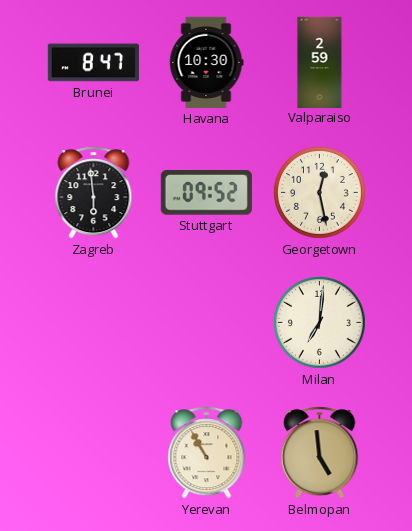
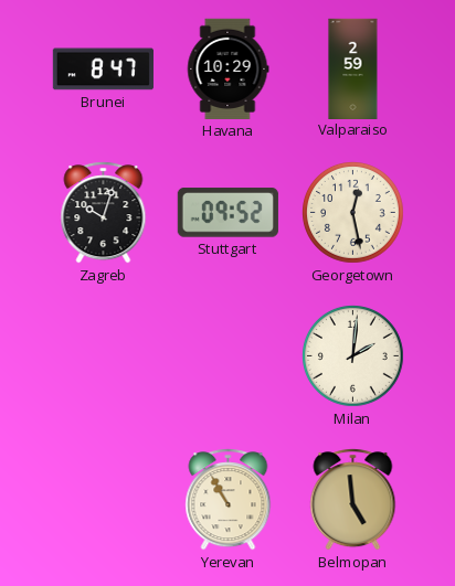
Havana: 10:30 -> 10:29 (227, 68)
Zagreb: 5:59 -> 10:03 (104, 213)
Milan: 7:01 -> 2:01 (353, 356)
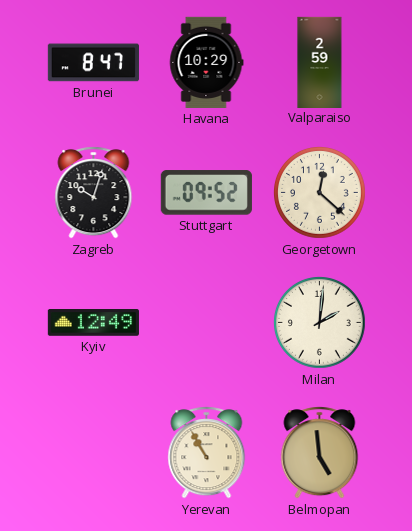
Georgetown: 12:28 -> 12:22 (320, 193)
Kyiv: none -> 12:49 (93, 323)
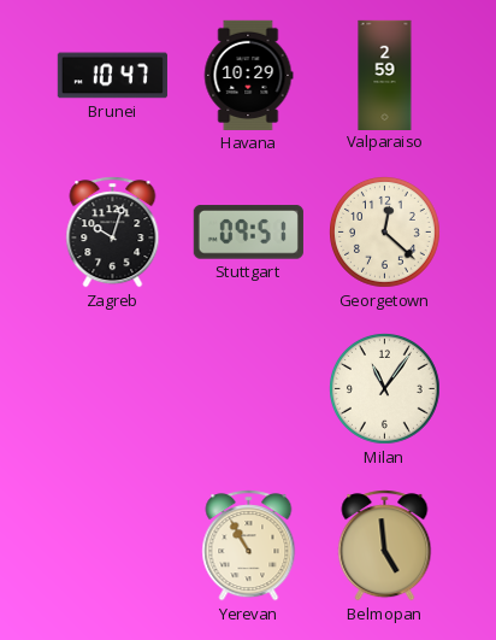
Brunei: 8:47 -> 10:47 (112, 76)
Stuttgart: 09:52 -> 09:51 (248, 233)
Kyiv: 12:49 -> none (93, 323)
Milan: 2:01 -> 11:06 (385, 389)
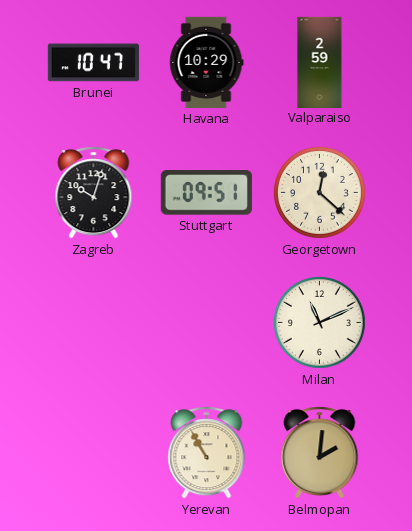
Milan: 11:06 -> 11:11 (320, 323)
Belmopan: 4:59 -> 2:01 (320, 453)
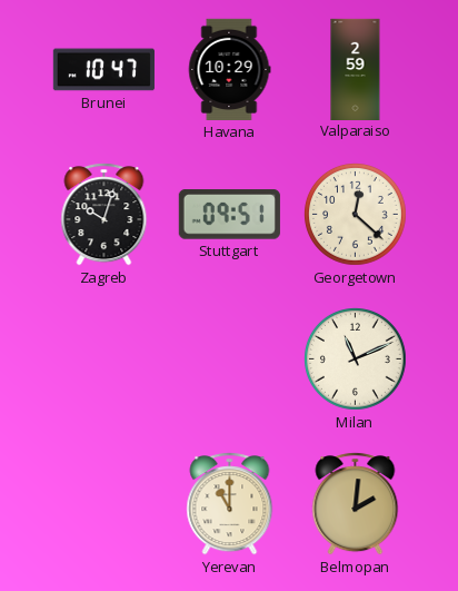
Yerevan: 10:55 -> 11:00 (230, 504)
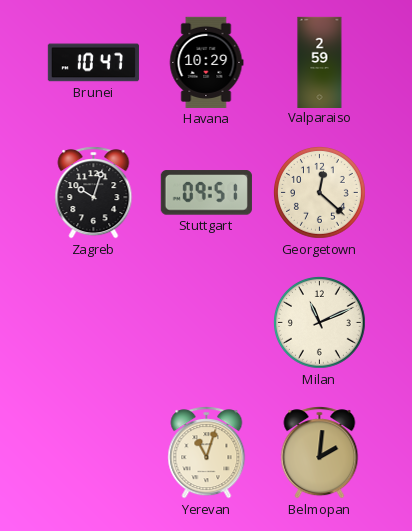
Yerevan: 11:00 -> 11:03 (207, 453)
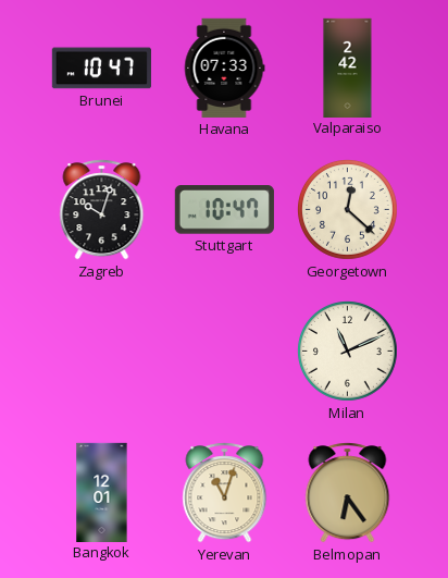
Havana: 10:29 -> 07:33 (224, 67)
Valparaiso: 2:59 -> 2:42 (348, 67)
Stuttgart: 09:51 -> 10:47 (224, 210)
Bangkok: none -> 12:01 (102, 492)
Belmopan: 2:01 -> 6:24 (348, 493)
